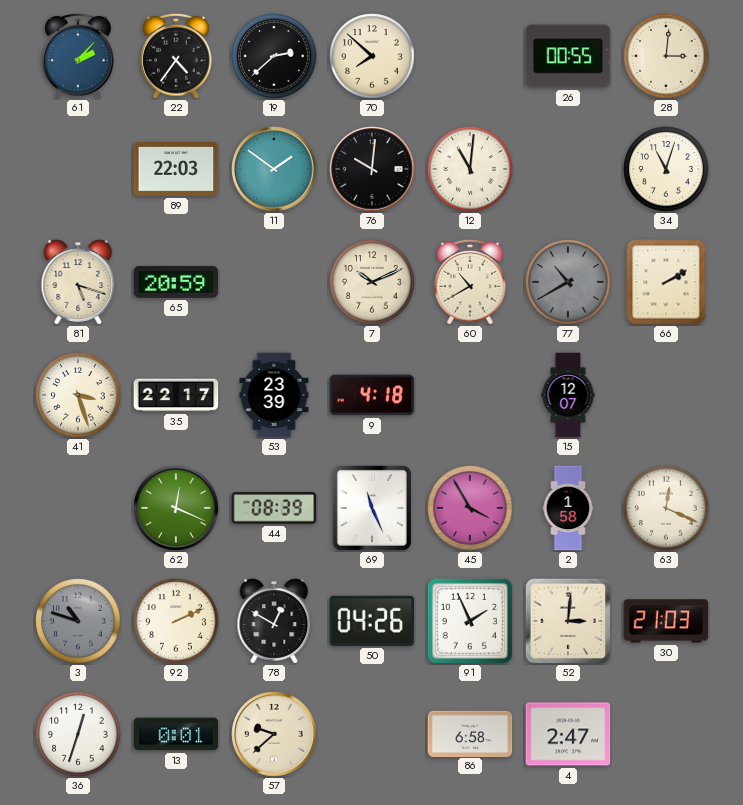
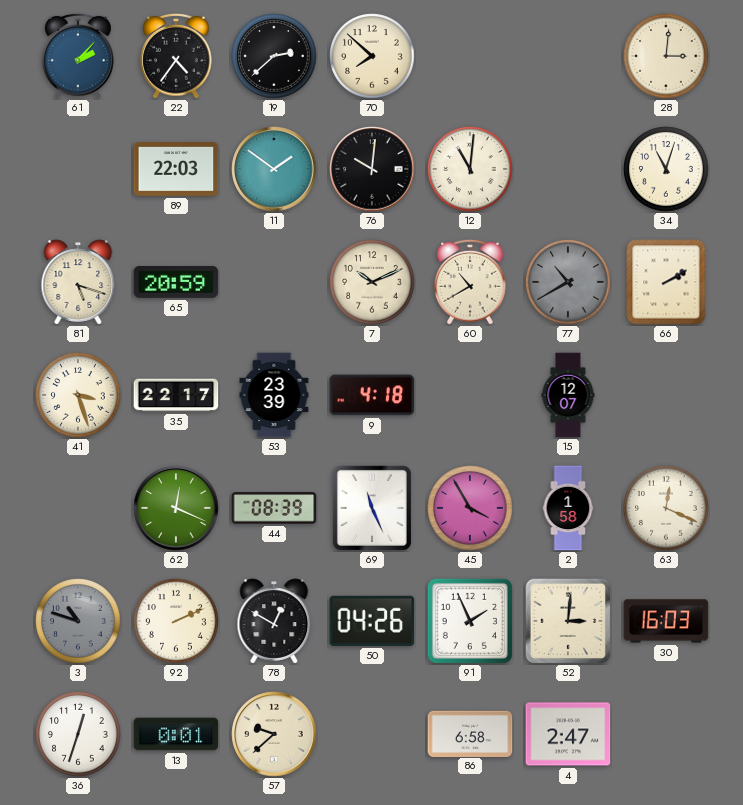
26: 00:55 -> none (568, 56)
30: 21:03 -> 16:03 (666, 621)
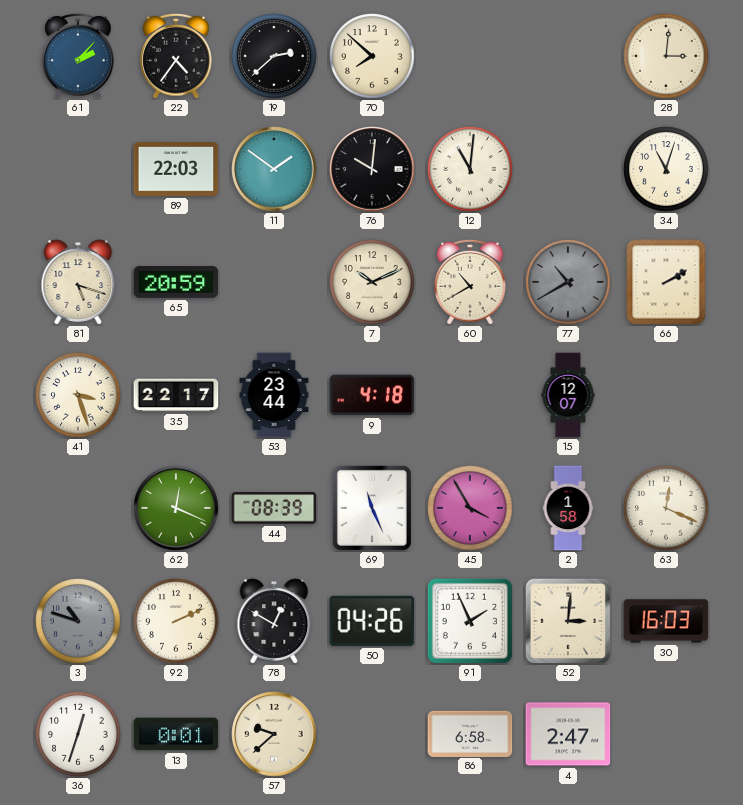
53: 23:39 -> 23:44 (274, 395)
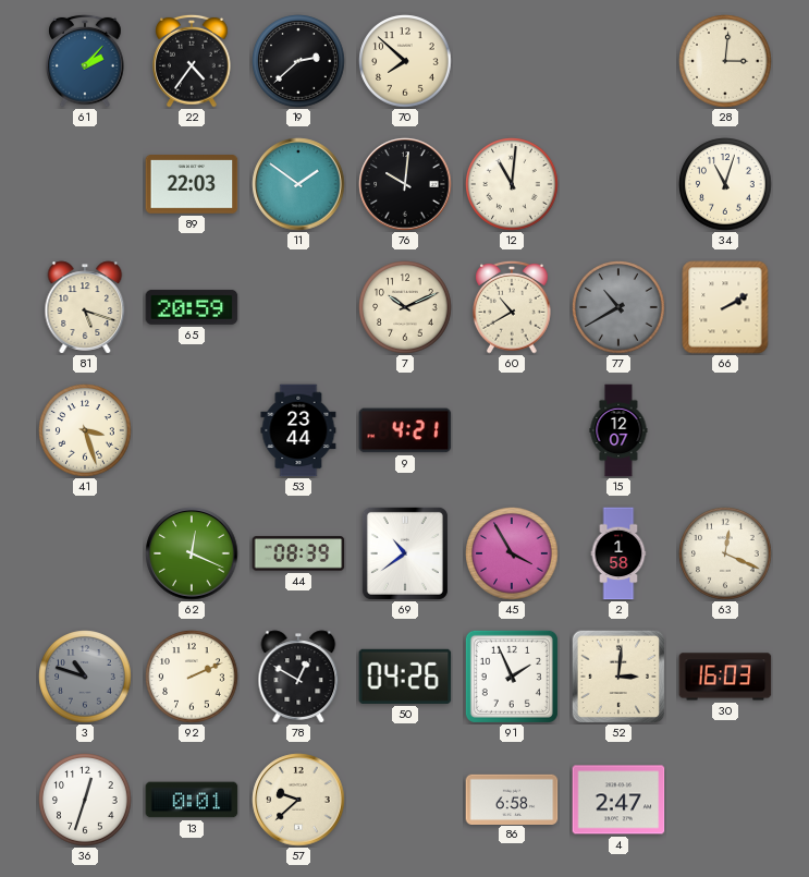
35: 22:17 -> none (176, 395)
9: 4:18 -> 4:21 (405, 430)
69: 11:26 -> 10:39 (405, 553)
